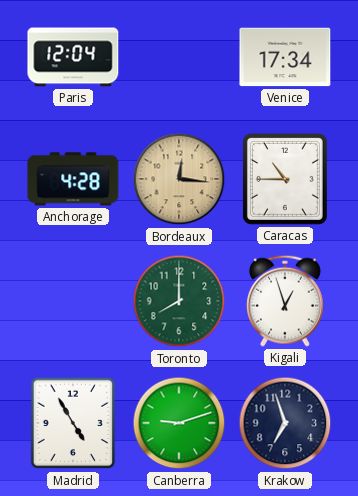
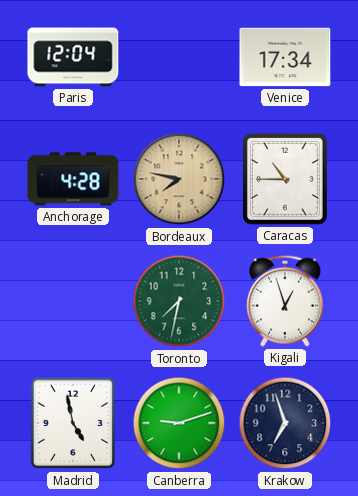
Bordeaux: 12:16 -> 7:47 (179, 179)
Toronto: 8:00 -> 7:32 (179, 301)
Madrid: 4:55 -> 4:58 (73, 423)
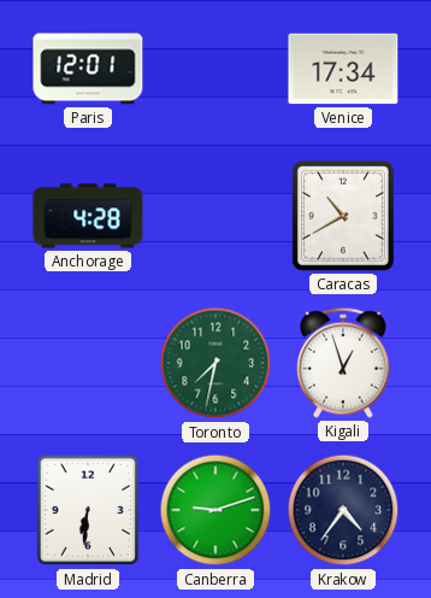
Paris: 12:04 -> 12:01 (88, 69)
Bordeaux: 7:47 -> none (179, 179)
Caracas: 10:45 -> 10:40 (343, 216)
Madrid: 4:58 -> 6:31 (88, 510)
Krakow: 6:57 -> 4:36 (343, 510)
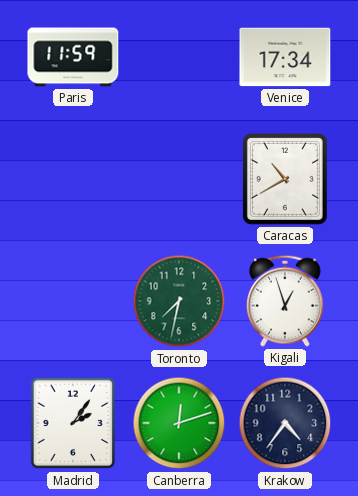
Paris: 12:01 -> 11:59 (73, 57)
Anchorage: 4:28 -> none (88, 216)
Madrid: 6:31 -> 2:06 (73, 423)
Canberra: 9:12 -> 12:12 (179, 423)
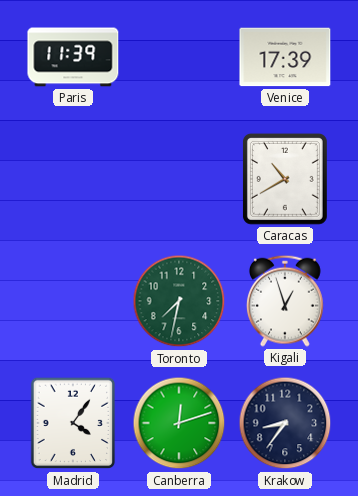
Paris: 11:59 -> 11:39 (73, 57)
Venice: 17:34 -> 17:39 (285, 57)
Madrid: 2:06 -> 4:06 (73, 423)
Krakow: 4:36 -> 8:36 (285, 423)
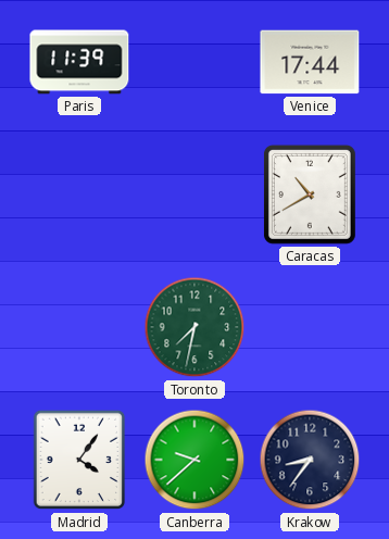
Venice: 17:39 -> 17:44 (310, 62)
Kigali: 12:57 -> none (285, 301)
Canberra: 12:12 -> 9:38 (195, 460)
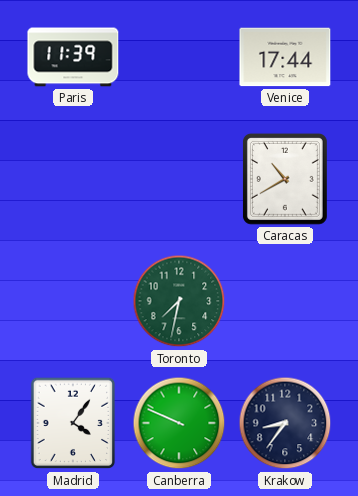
Canberra: 9:38 -> 9:49 (179, 423)
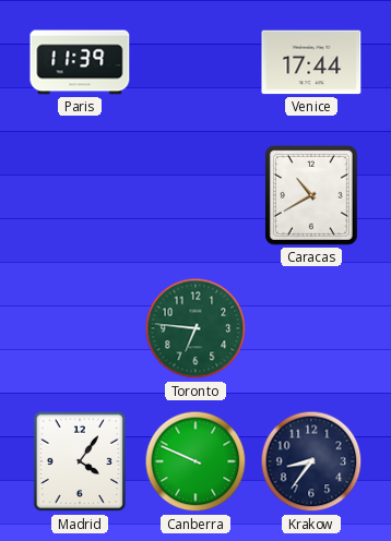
Toronto: 7:32 -> 6:46 (195, 328)
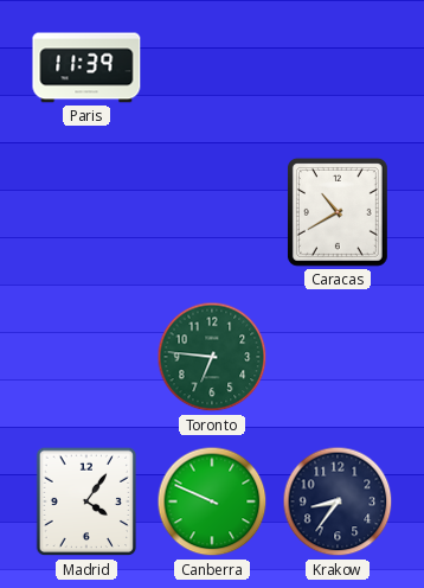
Venice: 17:44 -> none (311, 62)
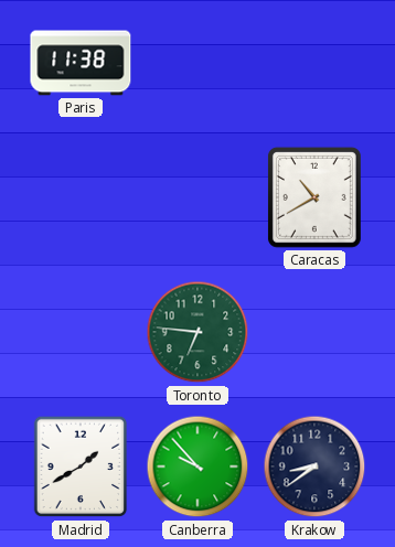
Paris: 11:39 -> 11:38 (81, 63)
Madrid: 4:06 -> 1:40 (81, 466)
Canberra: 9:49 -> 9:53 (197, 466)
Krakow: 8:36 -> 8:39 (314, 466)
